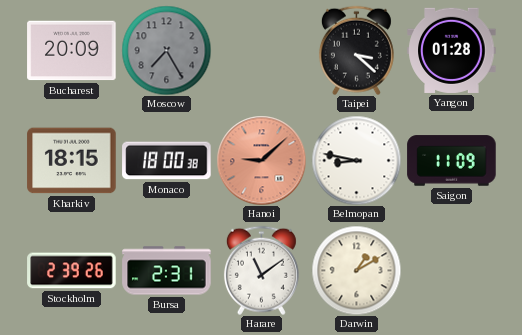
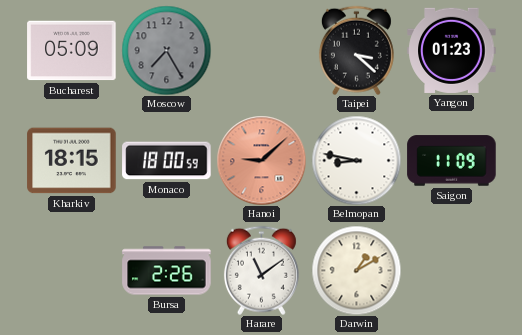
Bucharest: 20:09 -> 05:09 (72, 51)
Yangon: 01:28 -> 01:23 (452, 50)
Monaco: 18:00:38 -> 18:00:59 (167, 161)
Stockholm: 2:39 -> none (72, 271)
Bursa: 2:31 -> 2:26 (167, 271)
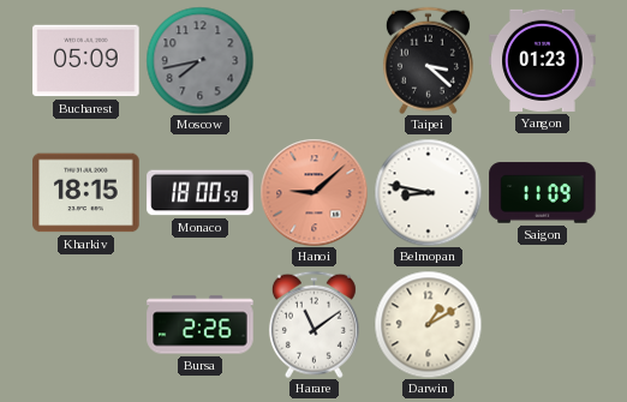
Moscow: 7:25 -> 7:43 (199, 60)
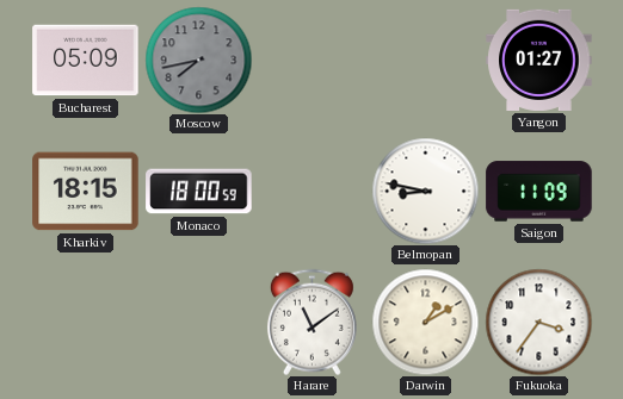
Taipei: 3:22 -> none (428, 60)
Yangon: 01:23 -> 01:27 (539, 60)
Hanoi: 9:08 -> none (313, 192)
Bursa: 2:26 -> none (201, 325)
Fukuoka: none -> 3:36 (538, 322)
